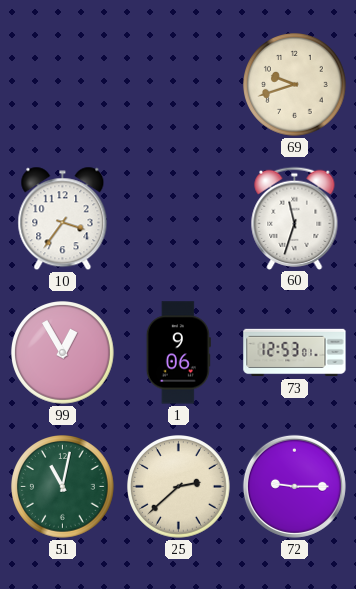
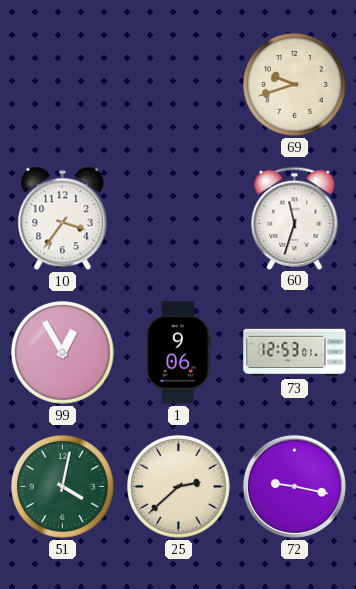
51: 11:02 -> 4:02 (63, 487)
72: 9:15 -> 9:17 (294, 486)
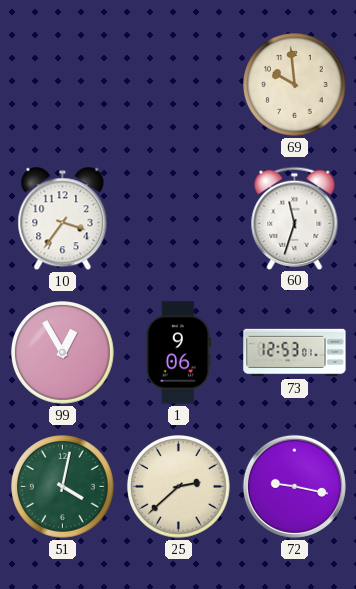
69: 9:42 -> 9:59 (295, 85)
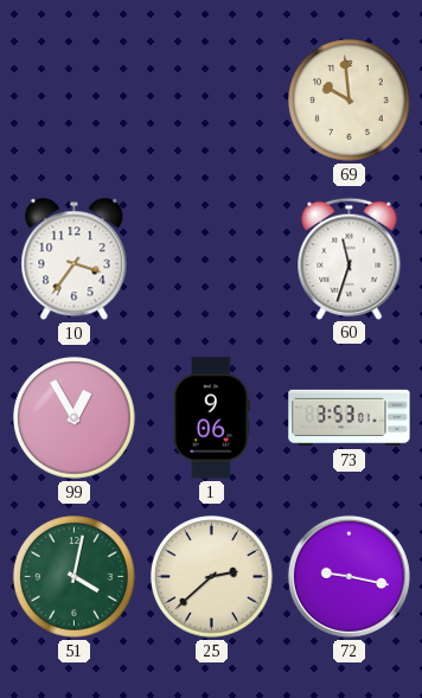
73: 12:53 -> 3:53 (350, 418)
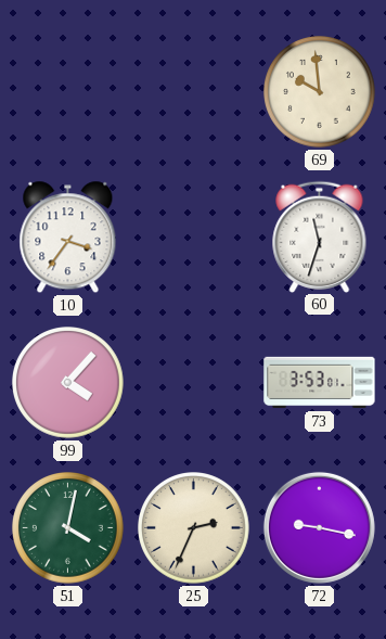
99: 12:55 -> 4:07 (68, 383)
1: 9:06 -> none (211, 418)
25: 2:38 -> 2:34 (194, 528)
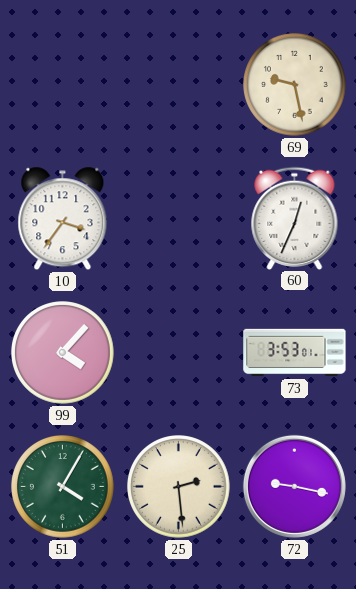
69: 9:59 -> 9:28 (295, 85)
60: 11:33 -> 12:34 (295, 218)
51: 4:02 -> 4:05 (63, 487)
25: 2:34 -> 2:29 (179, 487)
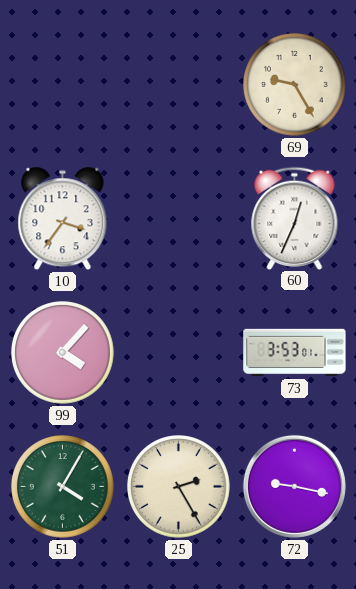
69: 9:28 -> 9:25 (295, 85)
25: 2:29 -> 2:25 (179, 487)
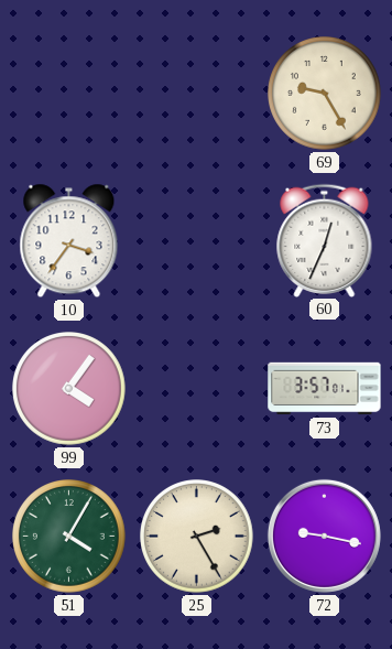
99: 4:07 -> 4:06 (69, 389)
73: 3:53 -> 3:57 (325, 389)
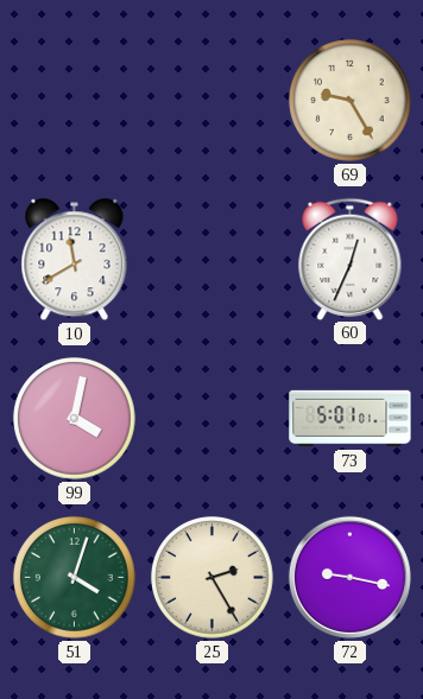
10: 3:36 -> 11:40 (75, 260)
99: 4:06 -> 4:02 (75, 419)
73: 3:57 -> 5:01 (351, 419)
51: 4:05 -> 4:03 (75, 578)
